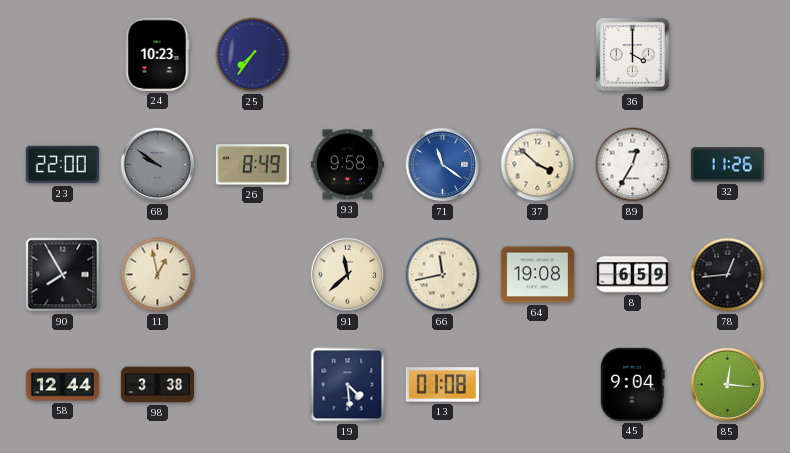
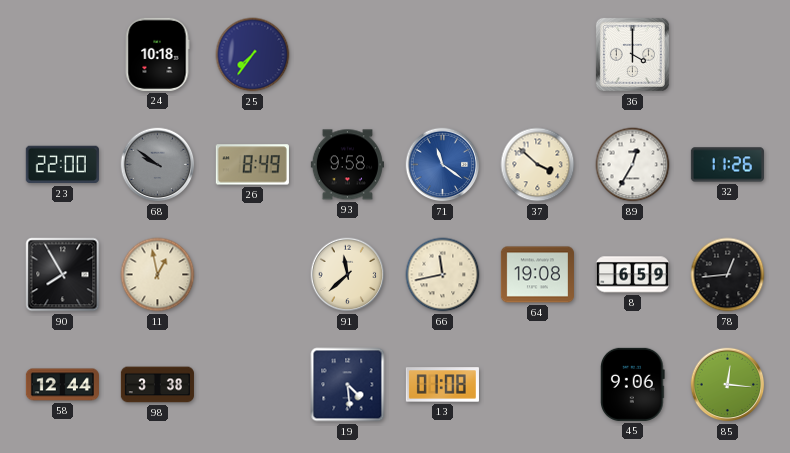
24: 10:23 -> 10:18 (157, 54)
45: 9:04 -> 9:06 (633, 384)
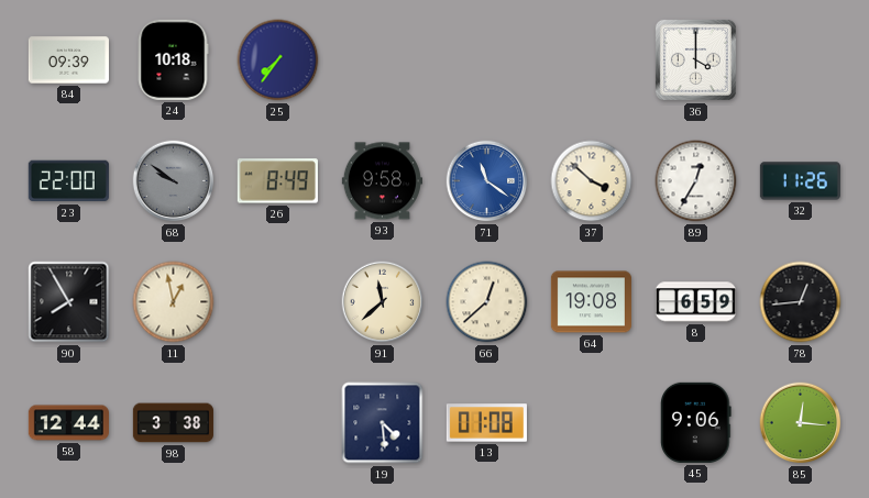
84: none -> 09:39 (68, 60)
66: 11:43 -> 12:38 (487, 302)
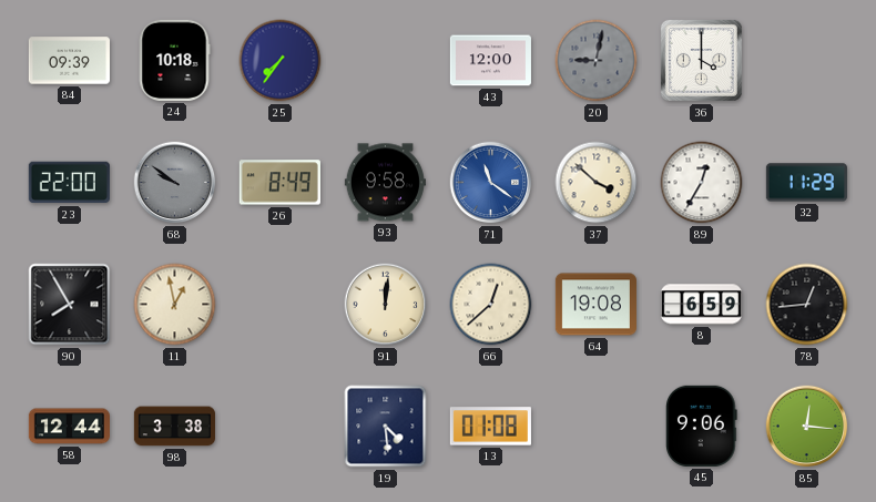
43: none -> 12:00 (490, 61)
20: none -> 9:02 (597, 61)
32: 11:26 -> 11:29 (806, 183)
91: 11:38 -> 12:01 (386, 305)
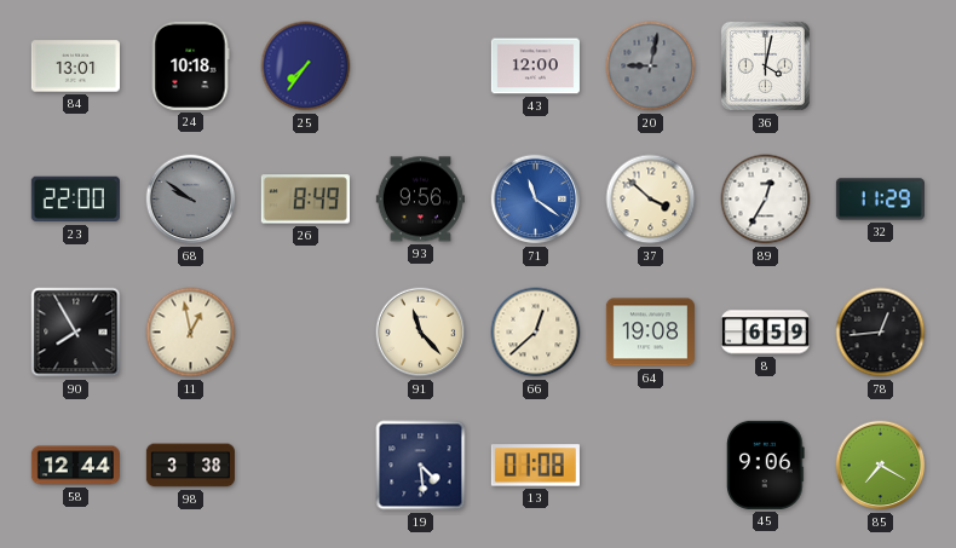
84: 09:39 -> 13:01 (75, 67)
36: 4:00 -> 4:02 (765, 65)
93: 9:58 -> 9:56 (420, 200)
91: 12:01 -> 11:23 (421, 333)
85: 12:16 -> 7:20 (881, 466)
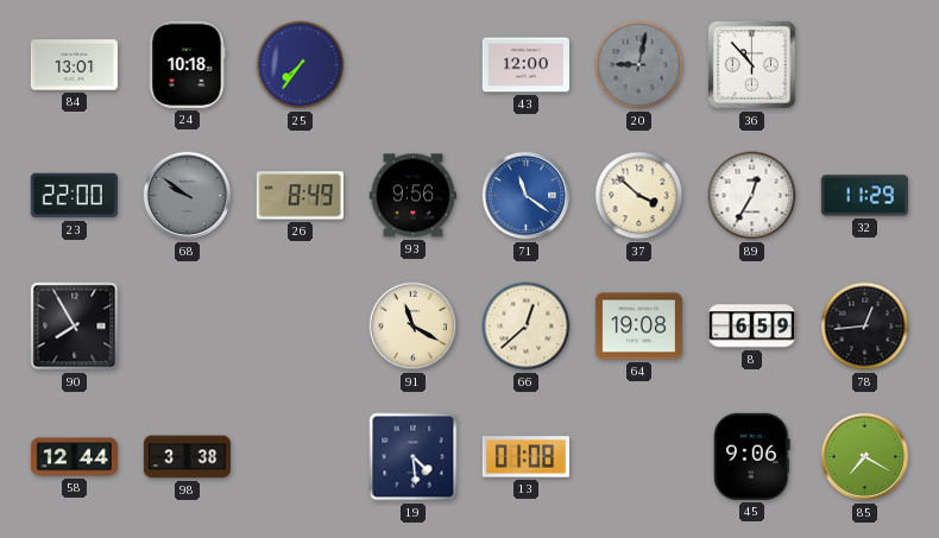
36: 4:02 -> 10:53 (751, 64)
11: 12:58 -> none (191, 333)
91: 11:23 -> 11:20 (414, 327)
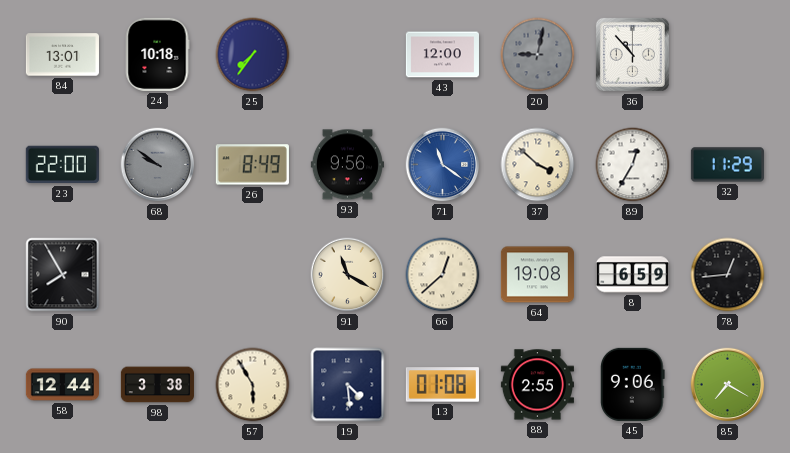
57: none -> 5:55 (253, 385)
88: none -> 2:55 (537, 385)
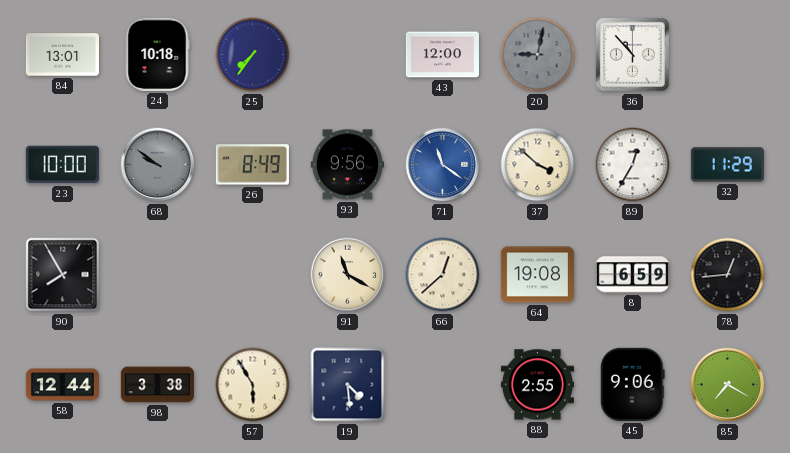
23: 22:00 -> 10:00 (62, 165)
13: 01:08 -> none (442, 385)
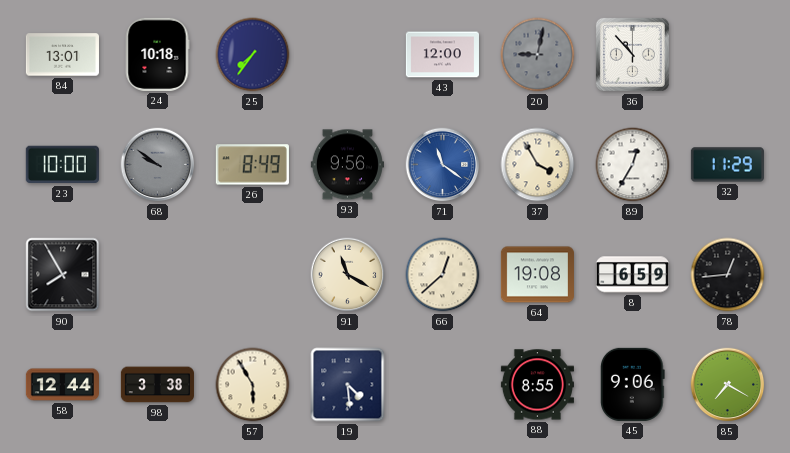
37: 3:52 -> 3:55 (538, 165)
88: 2:55 -> 8:55 (537, 385)
